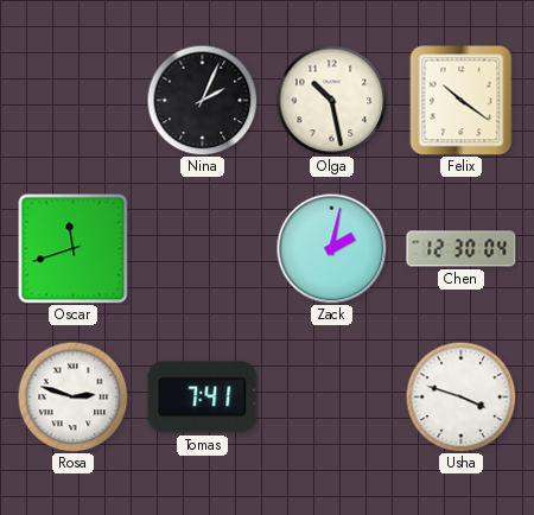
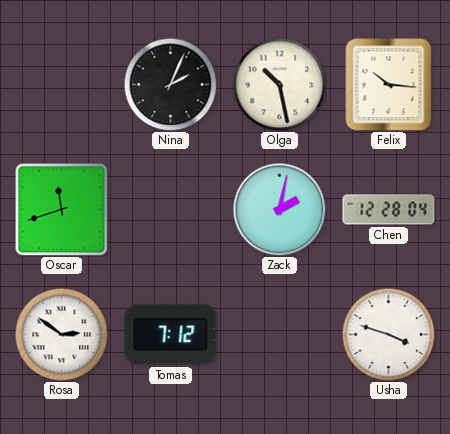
Felix: 10:21 -> 10:16 (389, 85)
Chen: 12:30 -> 12:28 (389, 210)
Rosa: 2:48 -> 2:51 (61, 334)
Tomas: 7:41 -> 7:12 (171, 335)
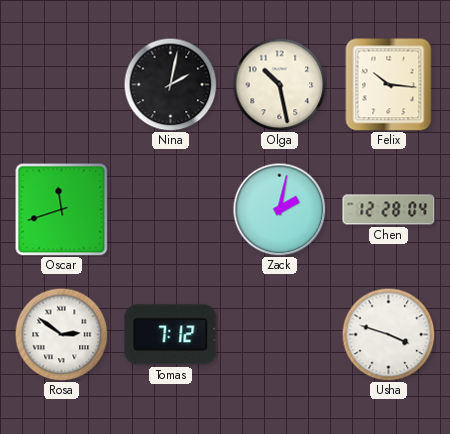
Nina: 2:04 -> 2:02 (170, 84)
